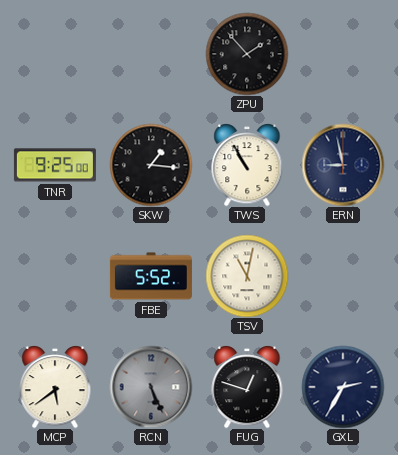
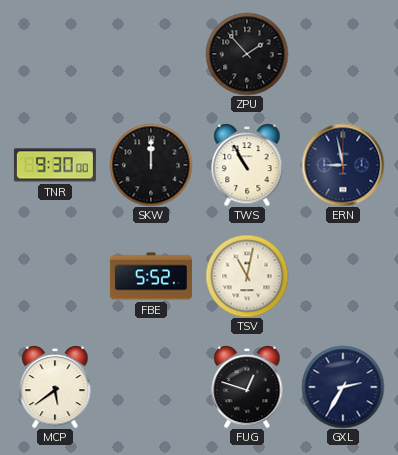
TNR: 9:25 -> 9:30 (55, 165)
SKW: 1:16 -> 12:00 (151, 165)
RCN: 5:26 -> none (151, 387)
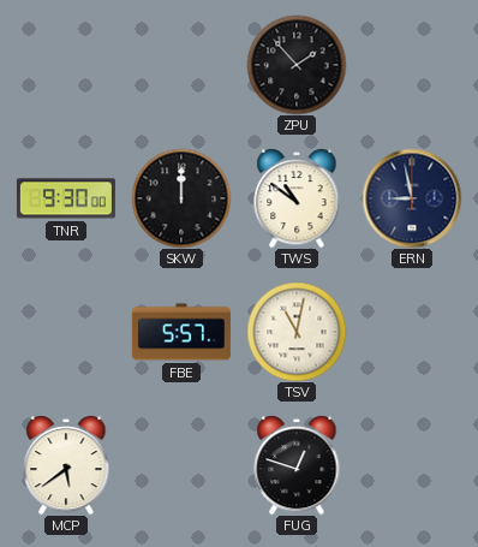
TWS: 10:55 -> 10:51 (297, 198)
FBE: 5:52 -> 5:57 (181, 332)
GXL: 2:35 -> none (343, 387)
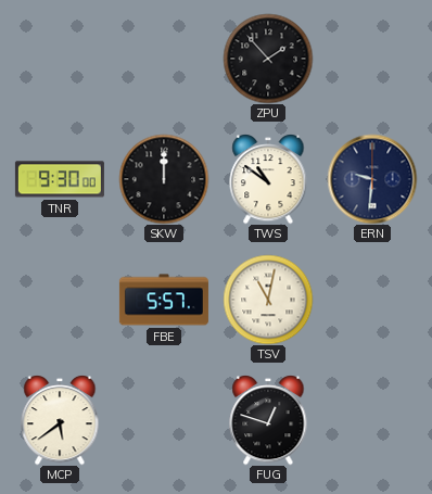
ERN: 8:58 -> 9:31 (372, 179)
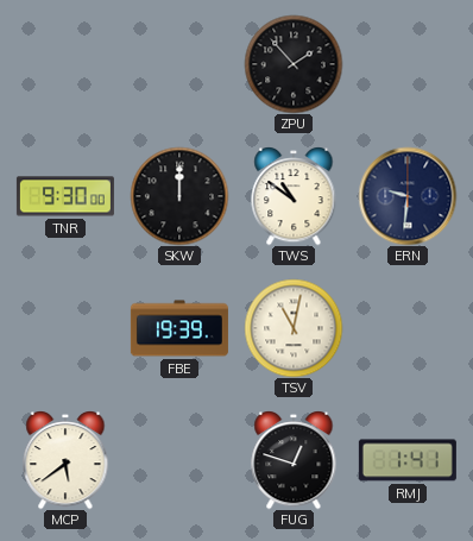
FBE: 5:57 -> 19:39 (179, 328)
RMJ: none -> 1:41 (408, 460)
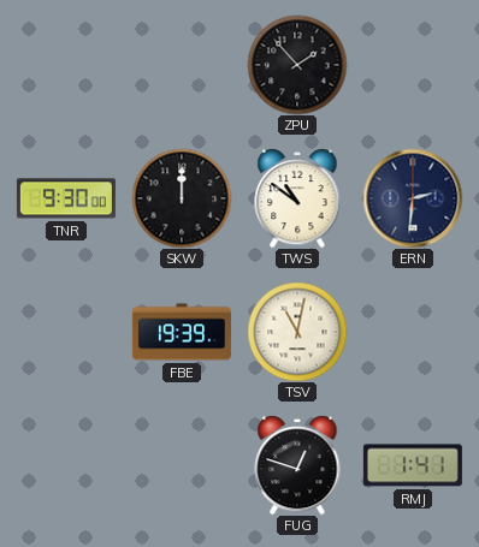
ERN: 9:31 -> 2:31 (413, 198)
MCP: 5:39 -> none (65, 460)
